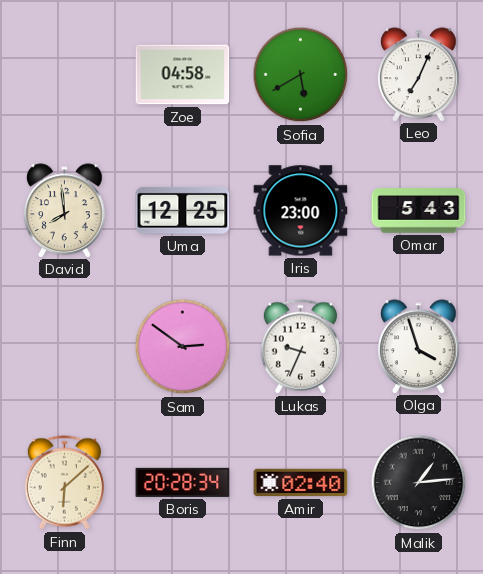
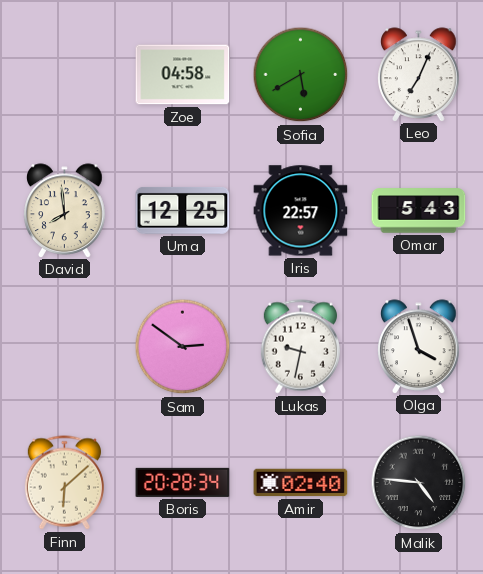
Iris: 23:00 -> 22:57 (301, 211)
Lukas: 9:34 -> 9:32 (300, 347)
Malik: 1:14 -> 4:46 (419, 483)
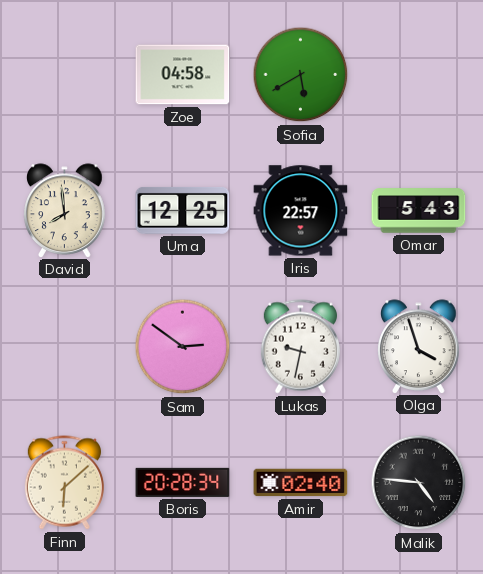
Leo: 7:04 -> none (419, 74)
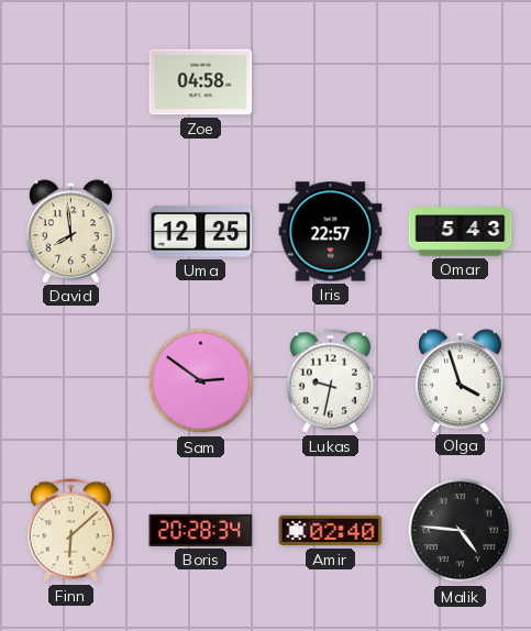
Sofia: 5:40 -> none (301, 75)
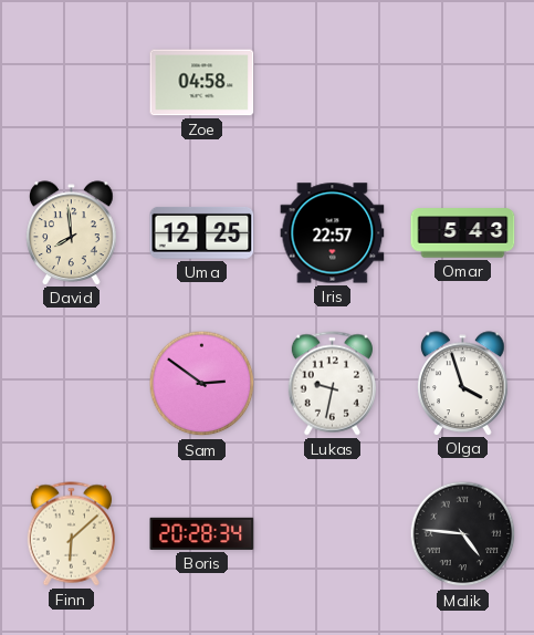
Amir: 02:40 -> none (331, 531)
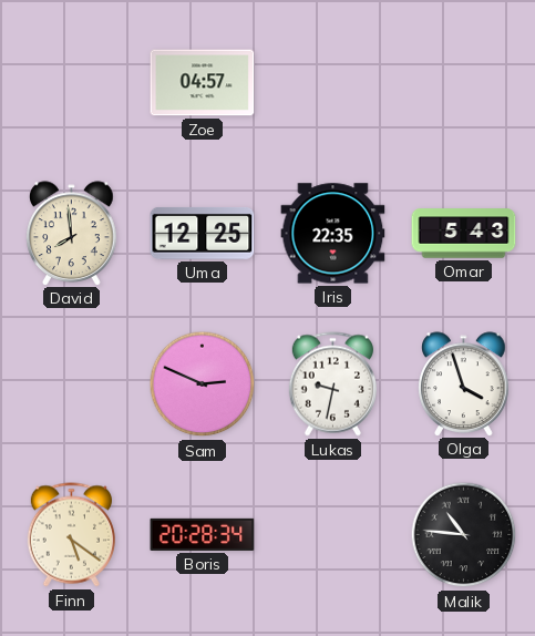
Zoe: 04:58 -> 04:57 (203, 83)
Iris: 22:57 -> 22:35 (333, 234)
Sam: 2:51 -> 2:49 (203, 384)
Finn: 6:08 -> 5:21 (71, 535)
Malik: 4:46 -> 10:46 (464, 535)
